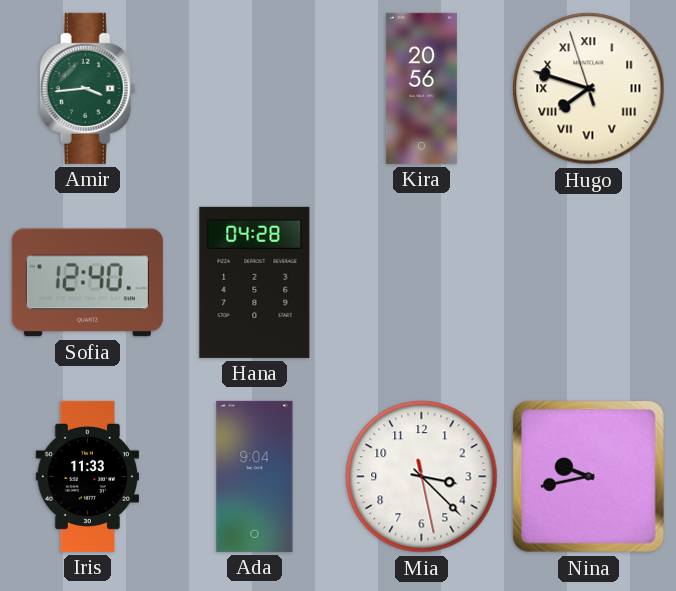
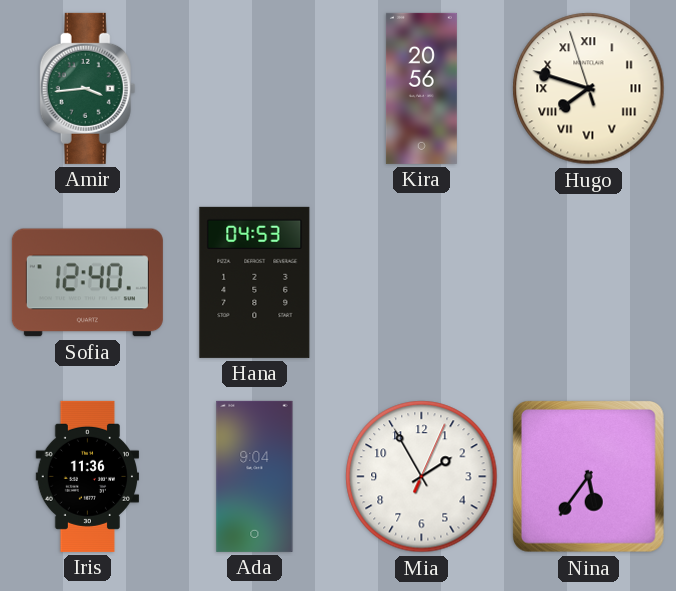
Hana: 04:28 -> 04:53 (255, 282)
Iris: 11:33 -> 11:36 (87, 476)
Mia: 3:22 -> 1:55 (422, 477)
Nina: 9:43 -> 5:36 (588, 476)
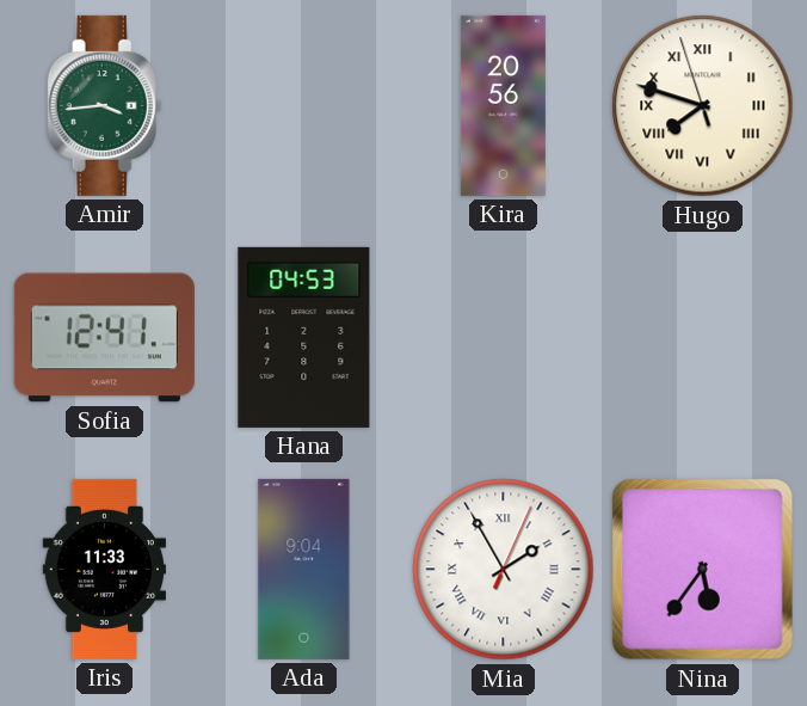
Sofia: 12:40 -> 12:41 (104, 338)
Iris: 11:36 -> 11:33 (104, 569)
Mia numerals: Arabic -> Roman (504, 570)
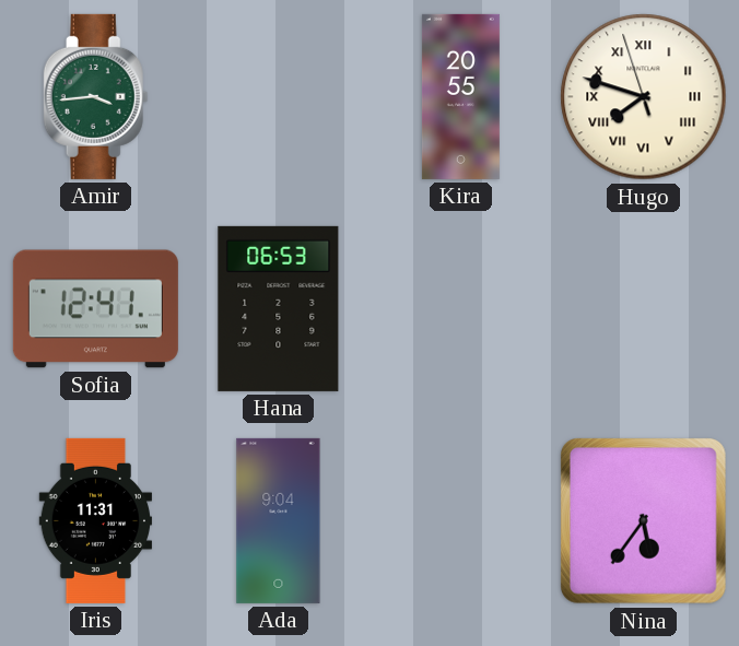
Kira: 20:56 -> 20:55 (460, 96)
Hana: 04:53 -> 06:53 (279, 308)
Iris: 11:33 -> 11:31 (95, 520)
Mia: 1:55 -> none (504, 570)
